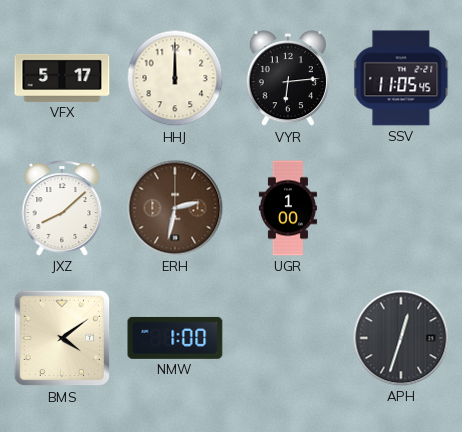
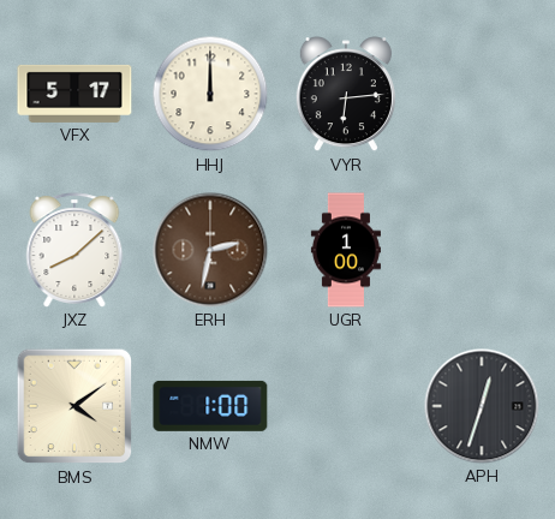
SSV: 11:05 -> none (401, 78)
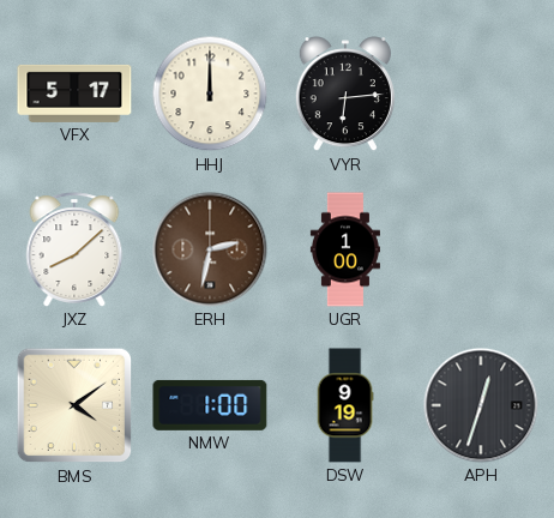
DSW: none -> 9:19 (345, 405)
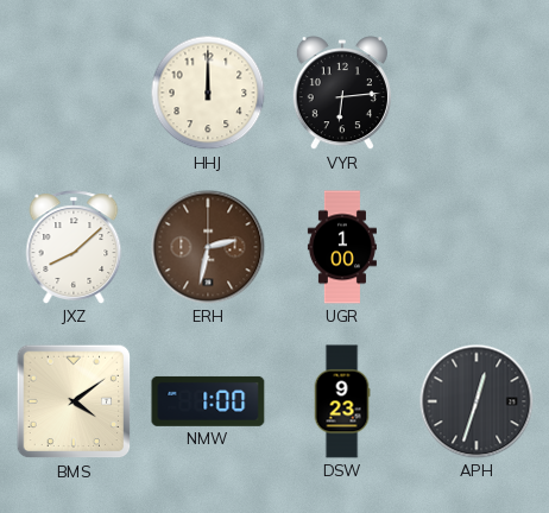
VFX: 5:17 -> none (74, 94)
DSW: 9:19 -> 9:23 (342, 401)
